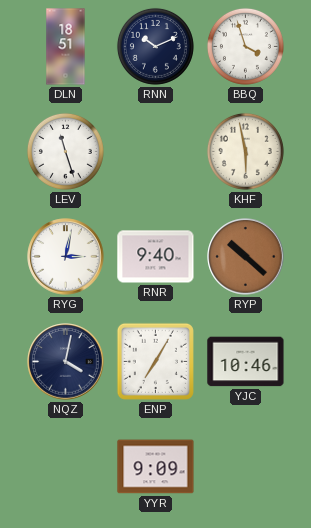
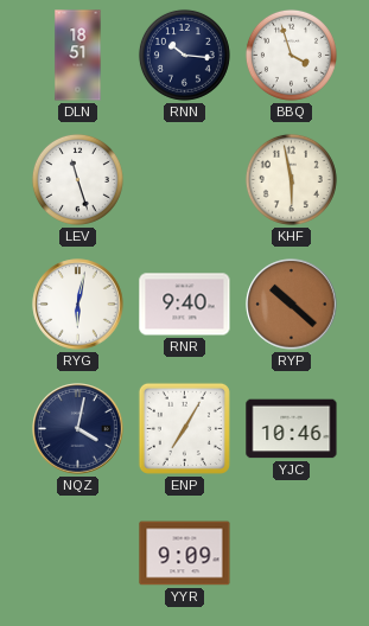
RNN: 10:11 -> 10:16 (184, 55)
RYG: 3:02 -> 6:02 (78, 305)
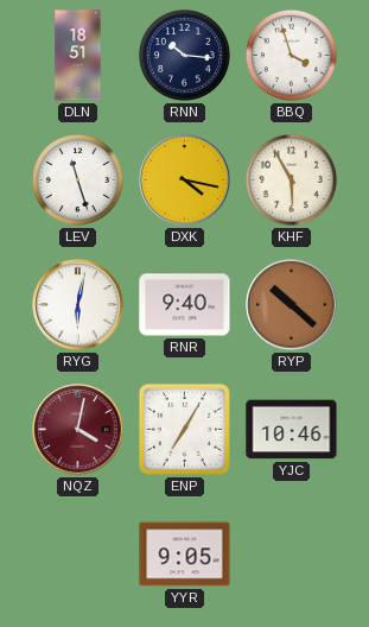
DXK: none -> 4:17 (185, 180)
KHF: 5:58 -> 5:55 (291, 179)
NQZ dial: navy -> burgundy (78, 430)
YYR: 9:09 -> 9:05 (185, 555)
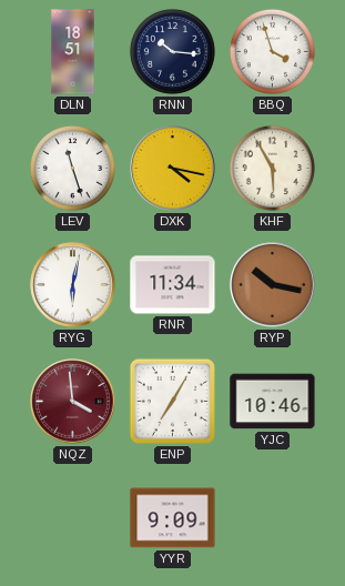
RNR: 9:40 -> 11:34 (173, 285)
RYP: 10:22 -> 10:17 (273, 285)
NQZ: 4:02 -> 3:59 (73, 402)
YYR: 9:05 -> 9:09 (173, 518)
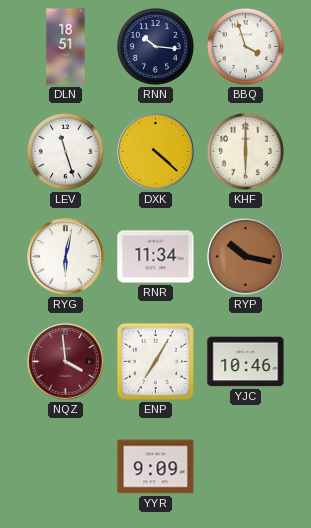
DXK: 4:17 -> 4:22 (156, 152)
KHF: 5:55 -> 6:00 (245, 151)
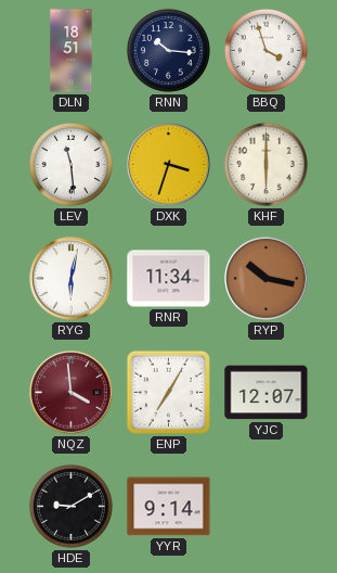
LEV: 11:27 -> 11:29 (70, 164)
DXK: 4:22 -> 3:33 (169, 165)
YJC: 10:46 -> 12:07 (267, 393)
HDE: none -> 9:10 (70, 506)
YYR: 9:09 -> 9:14 (169, 507)
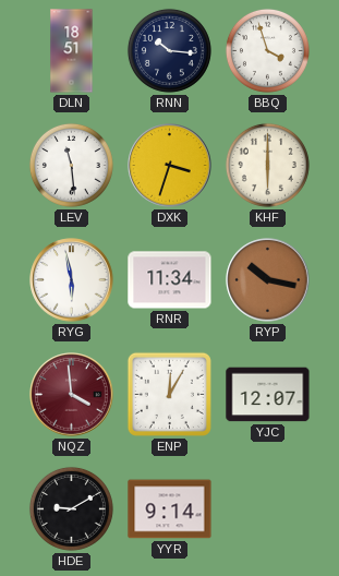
RYG: 6:02 -> 5:58 (72, 280)
ENP: 7:05 -> 12:05 (169, 394)
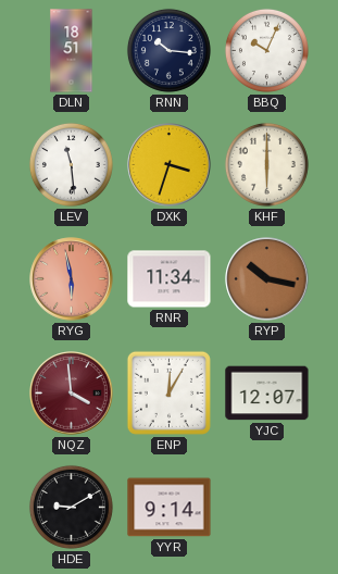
BBQ: 3:57 -> 10:04 (266, 50)
RYG dial: white -> salmon (72, 279)
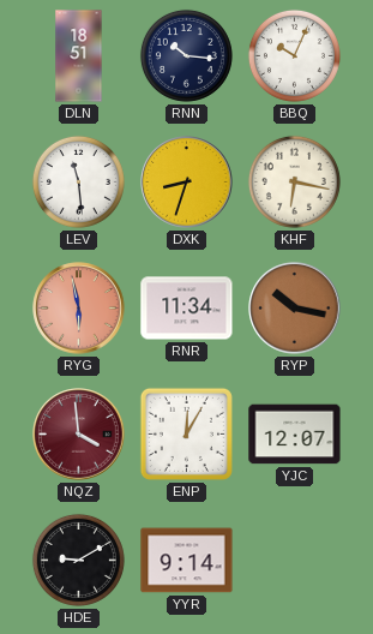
DXK: 3:33 -> 8:33 (187, 183)
KHF: 6:00 -> 6:17 (294, 181)
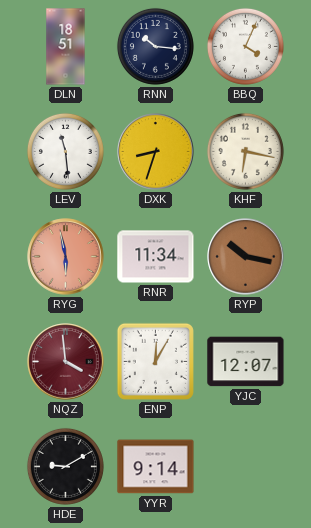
BBQ: 10:04 -> 4:04 (245, 46)
